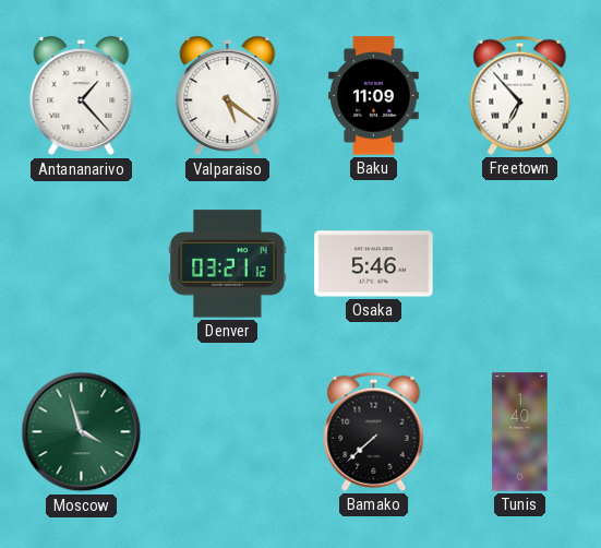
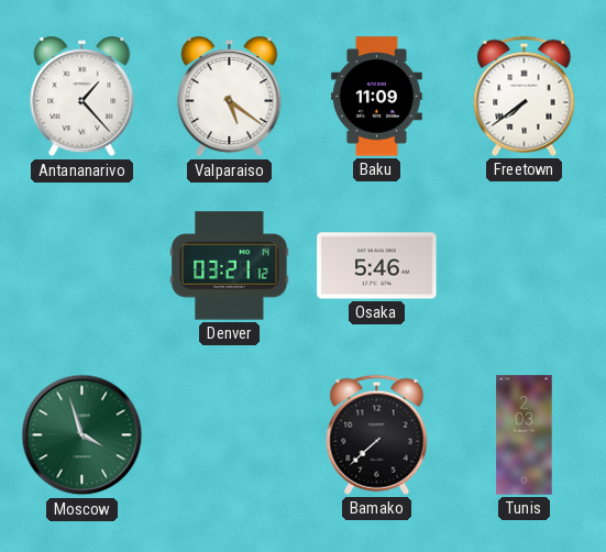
Freetown: 6:53 -> 7:39 (525, 96)
Tunis: 1:40 -> 2:03 (525, 435)
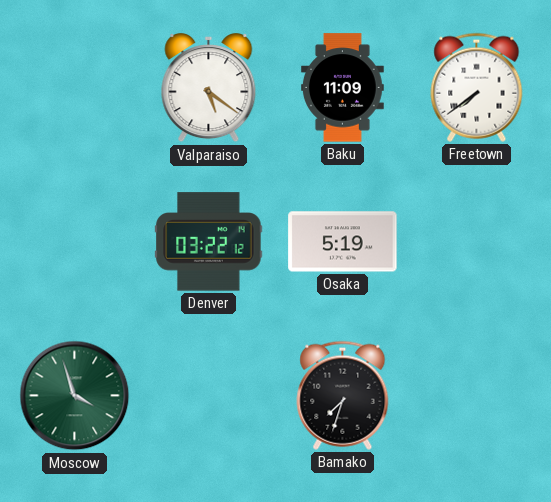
Antananarivo: 1:23 -> none (82, 97)
Denver: 03:21 -> 03:22 (209, 242)
Osaka: 5:46 -> 5:19 (343, 242)
Bamako: 7:38 -> 7:33 (343, 395)
Tunis: 2:03 -> none (525, 435)
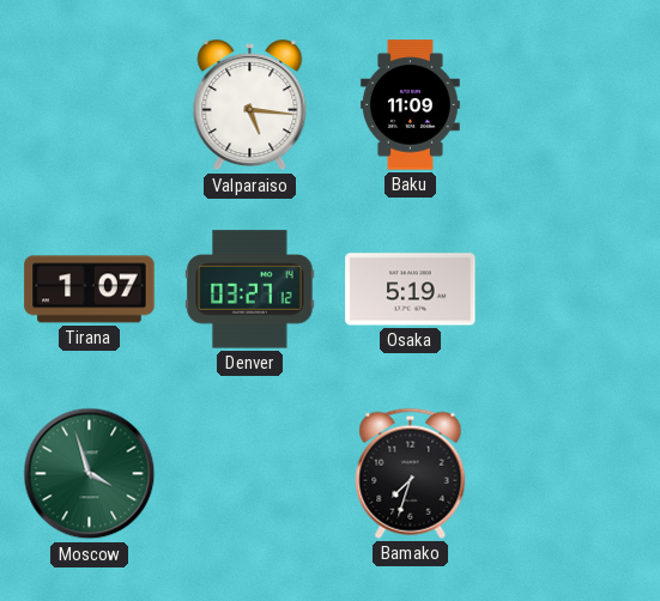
Valparaiso: 5:21 -> 5:16 (250, 105)
Freetown: 7:39 -> none (477, 87)
Tirana: none -> 1:07 (90, 290)
Denver: 03:22 -> 03:27 (250, 290)
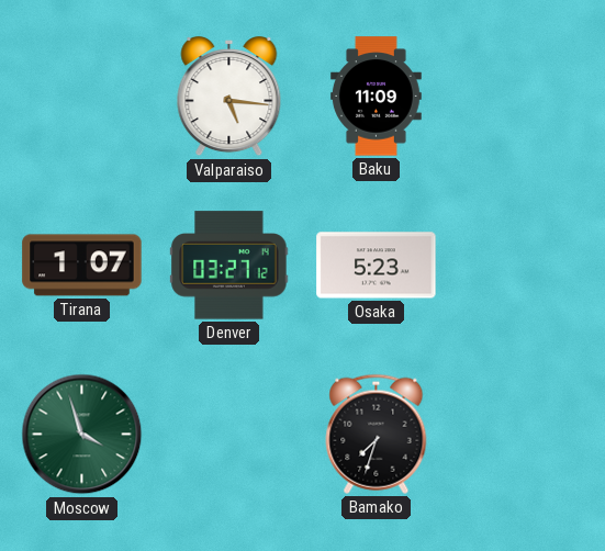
Osaka: 5:19 -> 5:23 (377, 266)
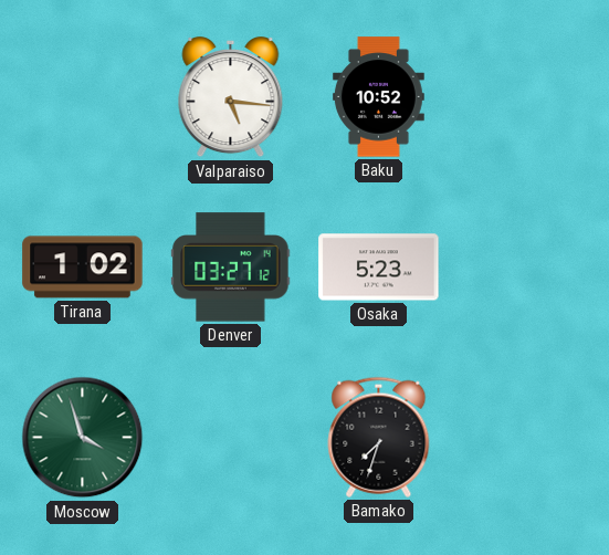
Baku: 11:09 -> 10:52 (378, 97)
Tirana: 1:07 -> 1:02 (83, 268)
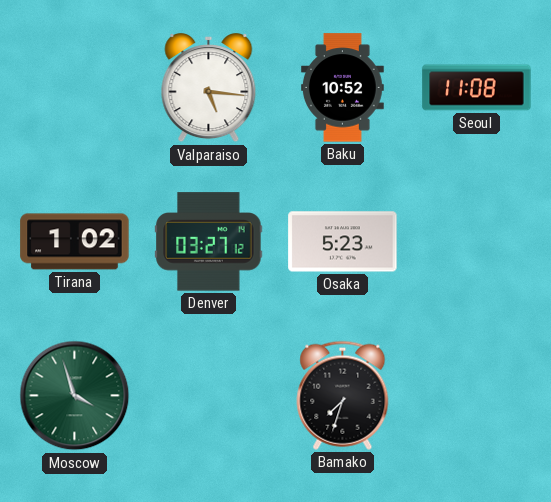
Seoul: none -> 11:08 (477, 88)
